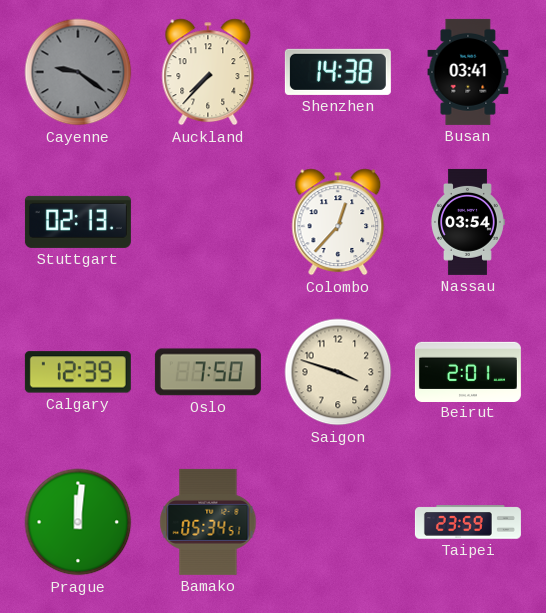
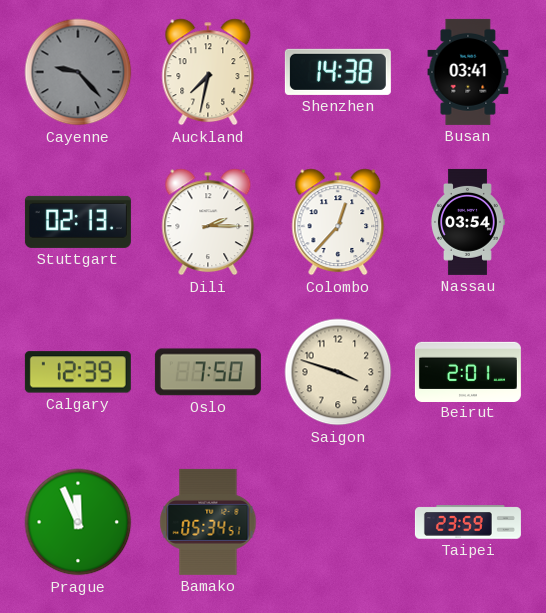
Cayenne: 9:21 -> 9:23 (78, 72)
Auckland: 7:37 -> 7:32 (208, 72)
Dili: none -> 2:15 (208, 222)
Prague: 12:01 -> 11:56 (78, 522)
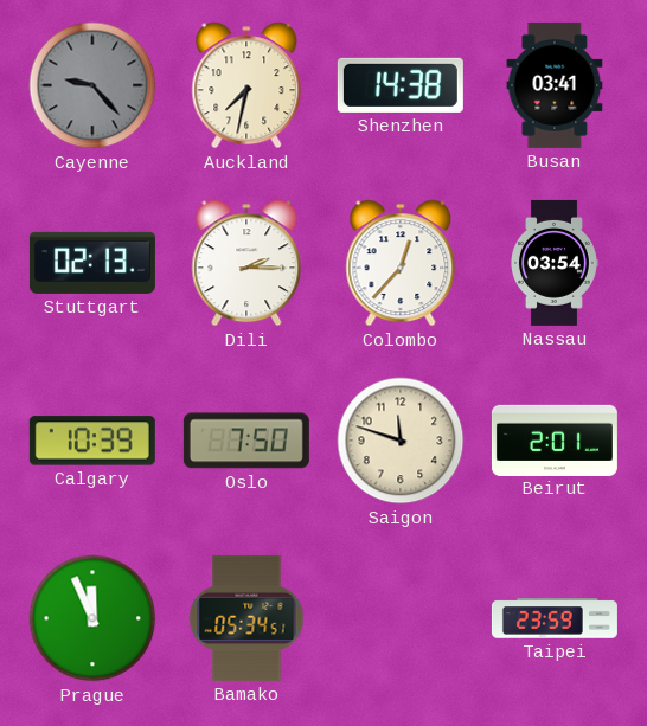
Calgary: 12:39 -> 10:39 (92, 441)
Saigon: 3:48 -> 11:48 (401, 441)
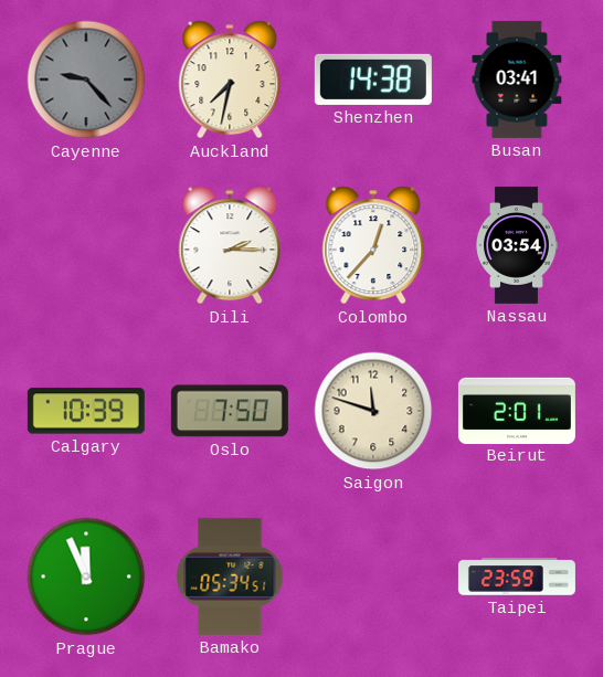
Stuttgart: 02:13 -> none (92, 263)
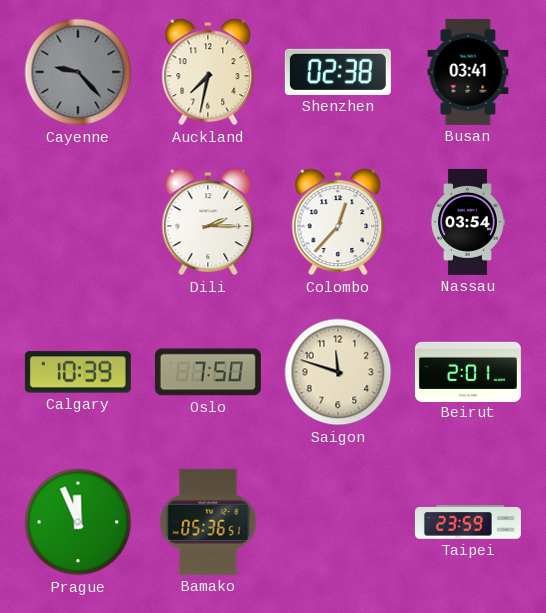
Shenzhen: 14:38 -> 02:38 (338, 72)
Bamako: 05:34 -> 05:36 (208, 522)
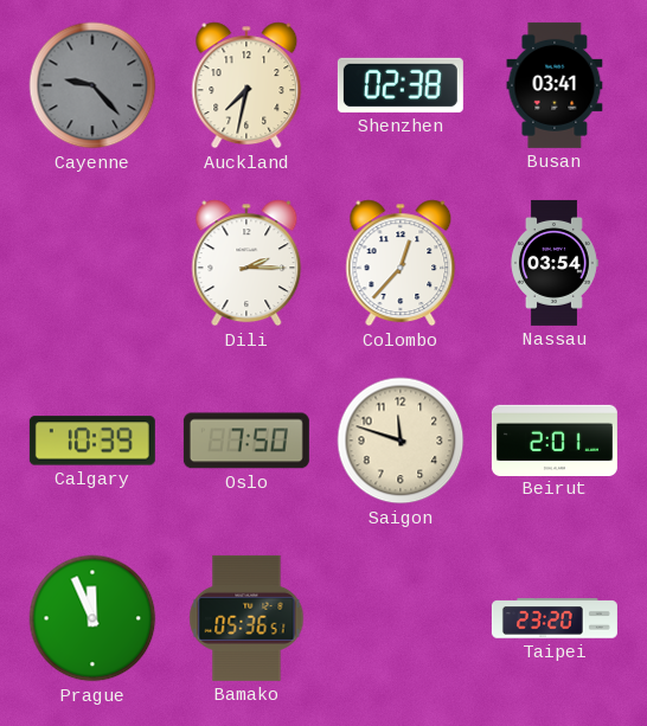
Taipei: 23:59 -> 23:20 (555, 618)
